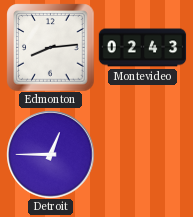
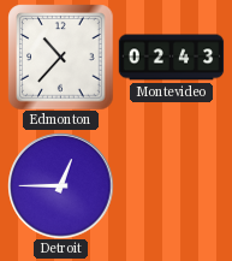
Edmonton: 8:14 -> 10:37 (60, 57)
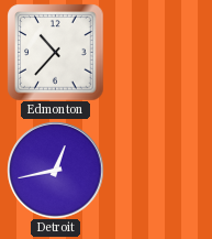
Montevideo: 02:43 -> none (171, 58)
Detroit: 12:45 -> 12:43 (55, 170)
